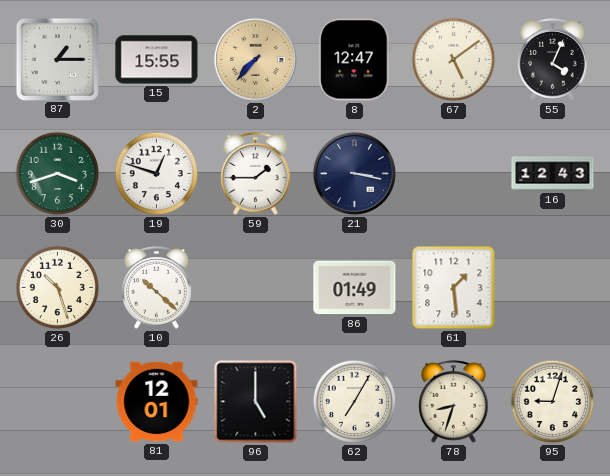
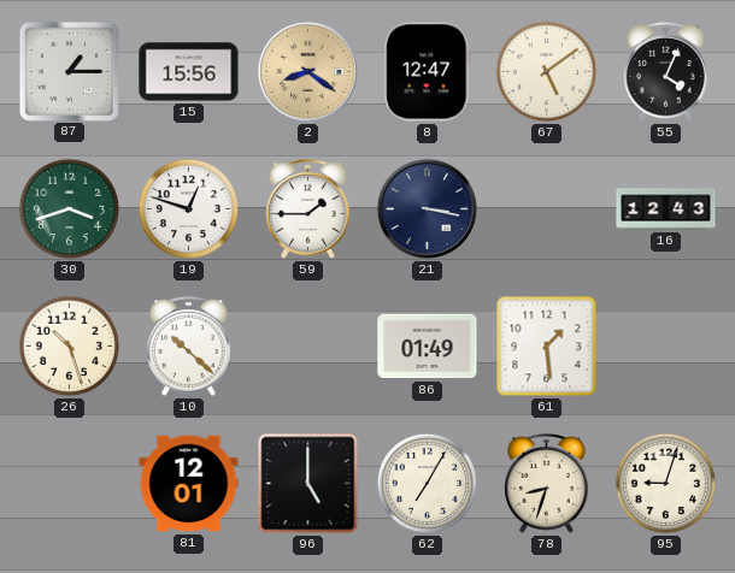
15: 15:55 -> 15:56 (189, 72)
2: 7:37 -> 8:21 (307, 71)
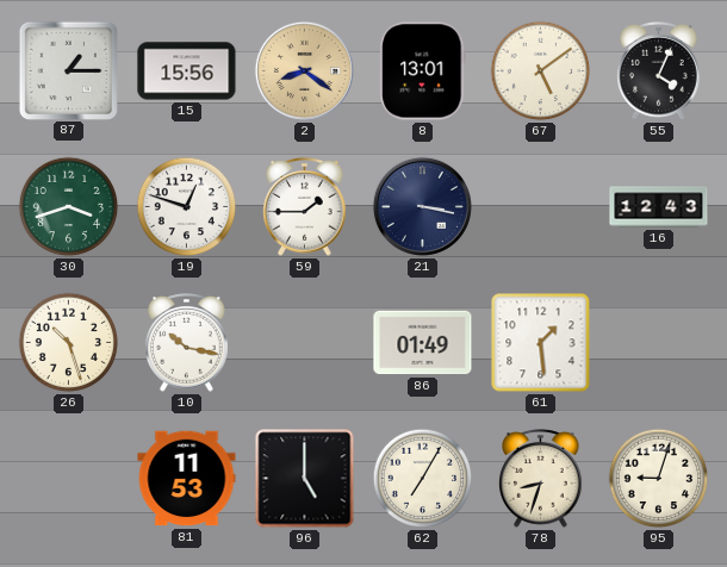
8: 12:47 -> 13:01 (423, 71)
10: 10:22 -> 10:17 (187, 343)
81: 12:01 -> 11:53 (187, 479)
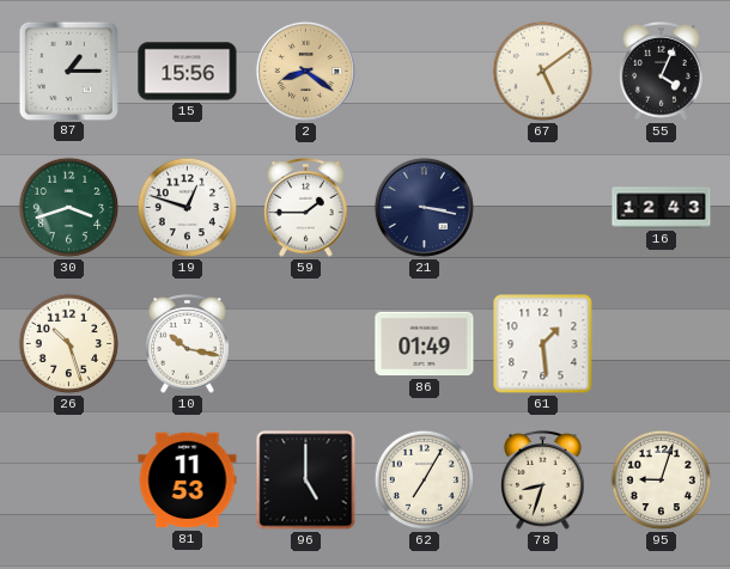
8: 13:01 -> none (423, 71)
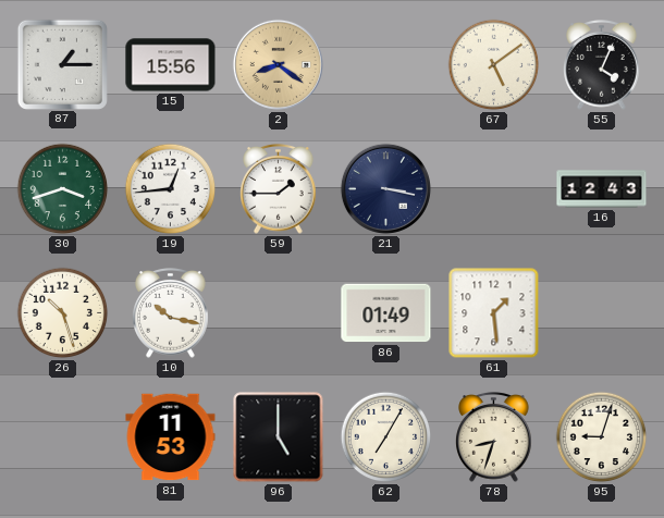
19: 12:48 -> 12:44 (171, 189)
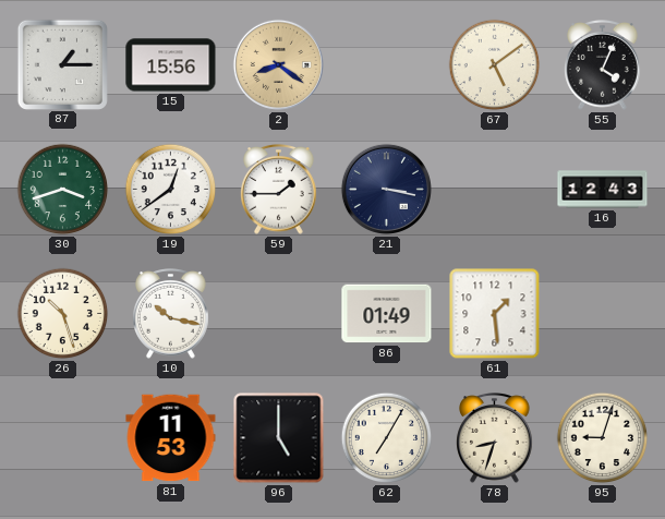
19: 12:44 -> 12:39 (171, 190)
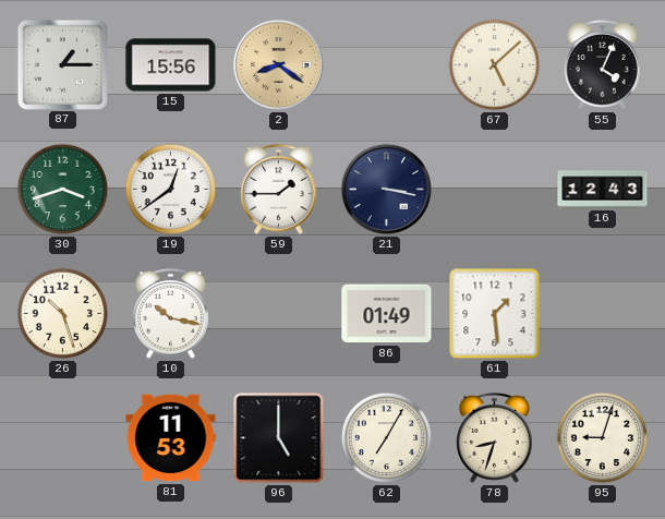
67: 5:09 -> 5:08 (495, 65)
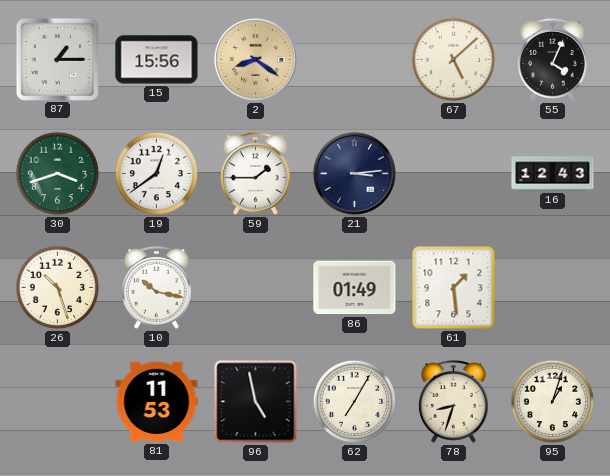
21: 3:17 -> 3:14 (354, 173)
96: 5:00 -> 4:58 (256, 402)
95: 9:03 -> 1:03 (553, 402)
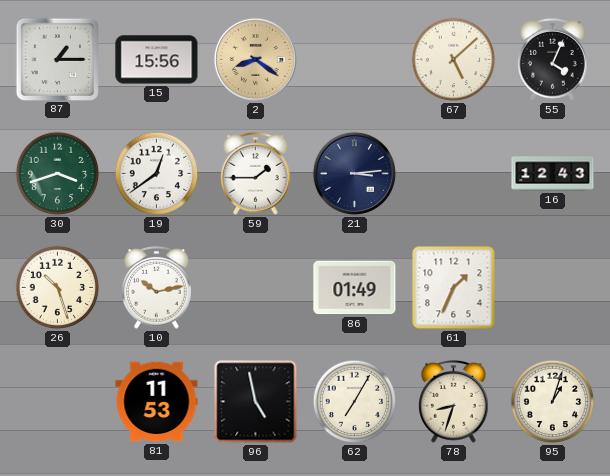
10: 10:17 -> 10:13 (157, 288)
61: 1:29 -> 1:34 (454, 288)
